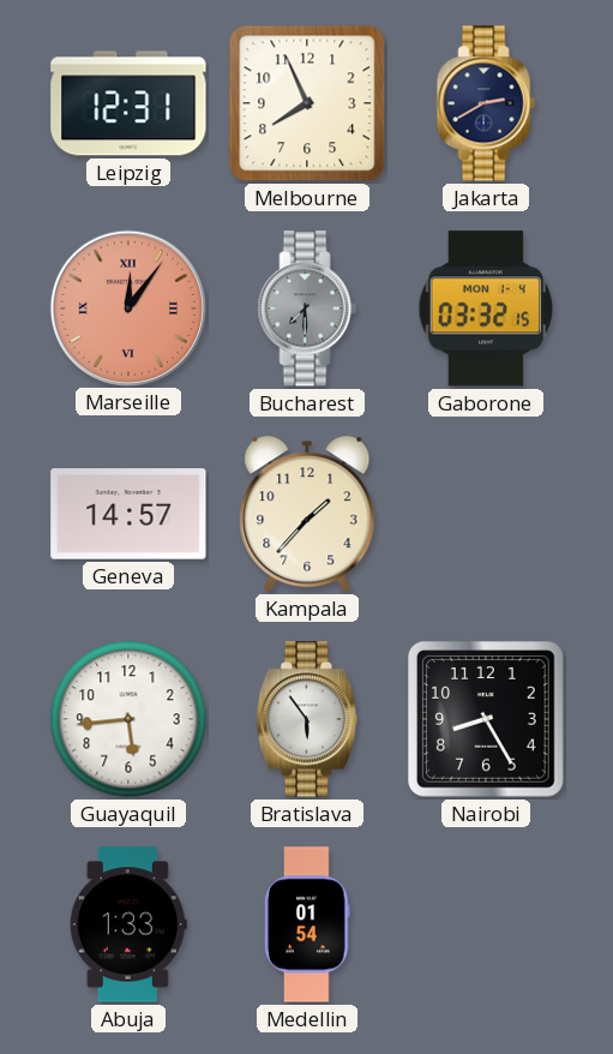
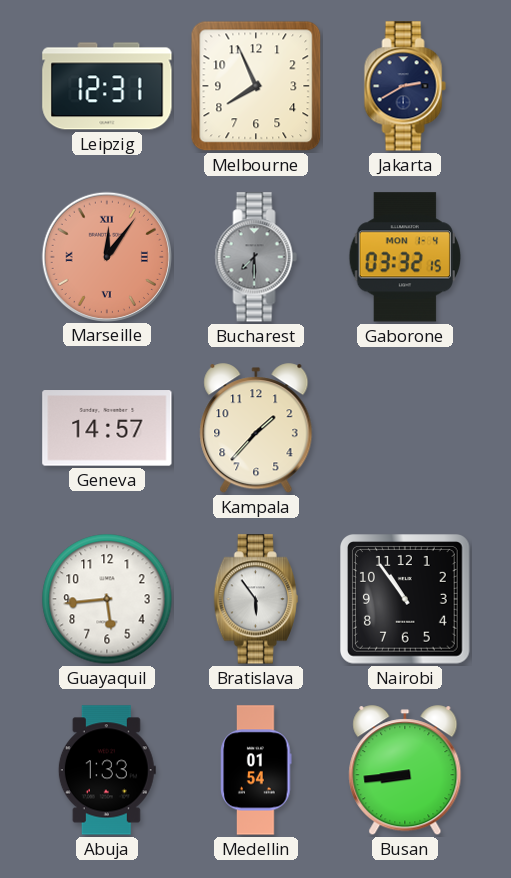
Nairobi: 8:25 -> 10:54 (406, 600)
Busan: none -> 8:44 (405, 771)
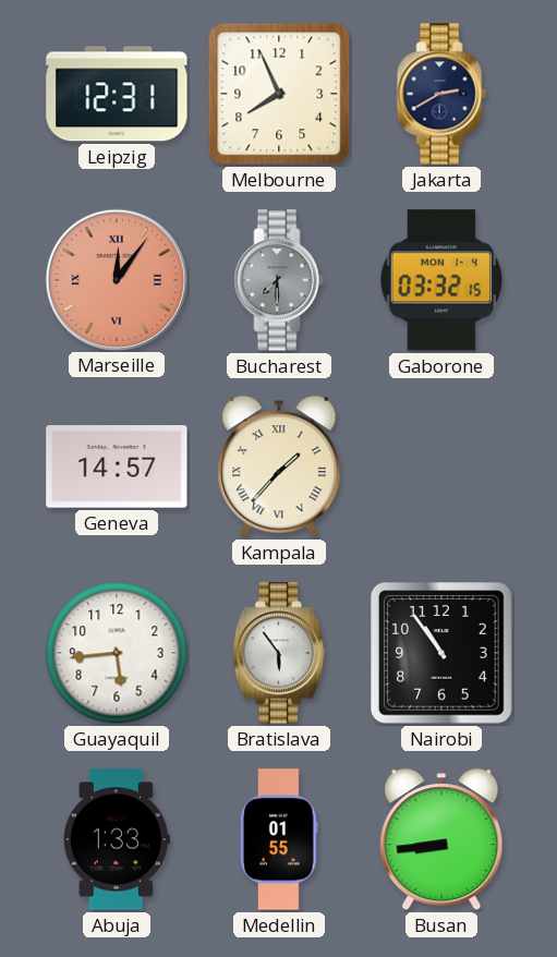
Kampala numerals: Arabic -> Roman (279, 468)
Medellin: 01:54 -> 01:55 (279, 839)
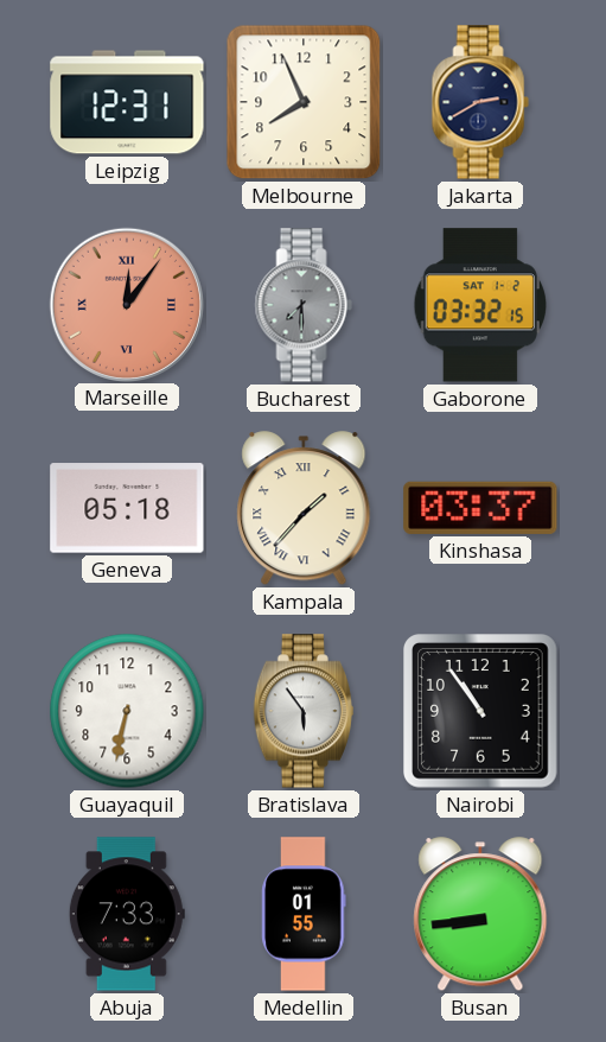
Gaborone date: MON 1-4 -> SAT 1-2 (479, 305)
Geneva: 14:57 -> 05:18 (127, 508)
Kinshasa: none -> 03:37 (480, 508)
Guayaquil: 5:44 -> 6:32 (127, 711)
Abuja: 1:33 -> 7:33 (127, 914)
